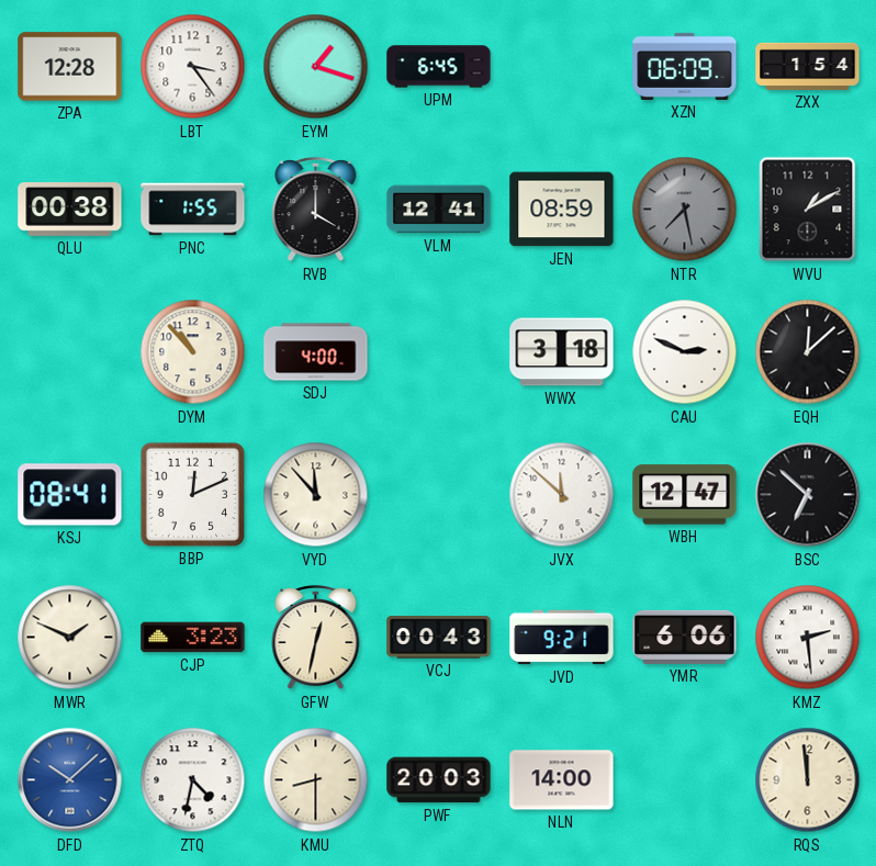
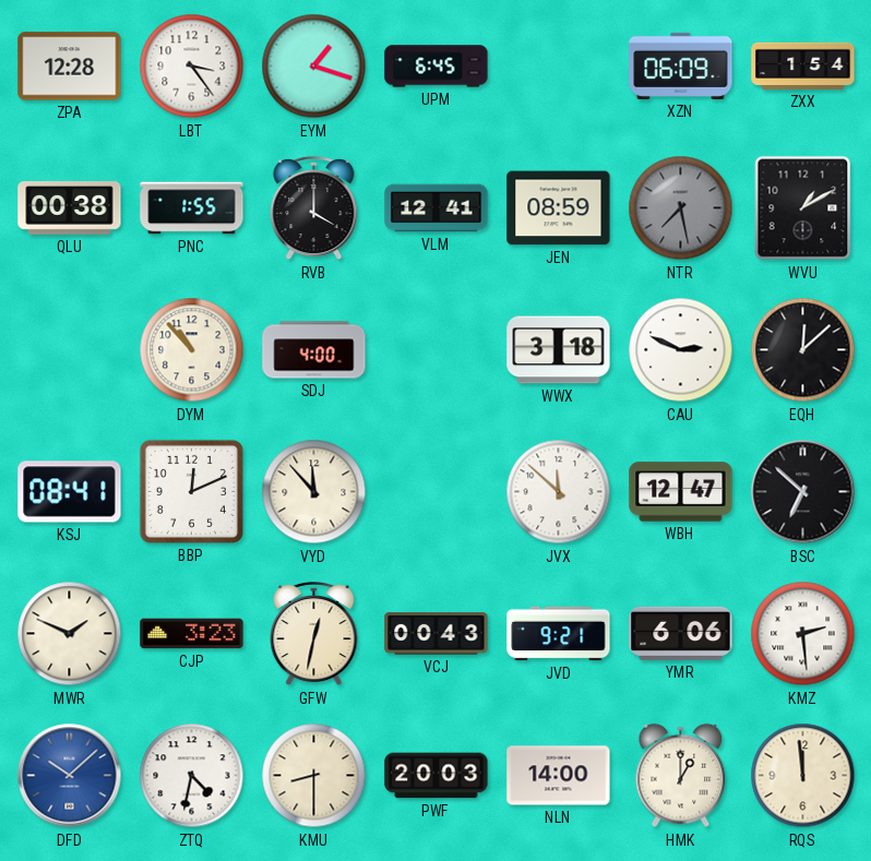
HMK: none -> 1:00 (681, 776)
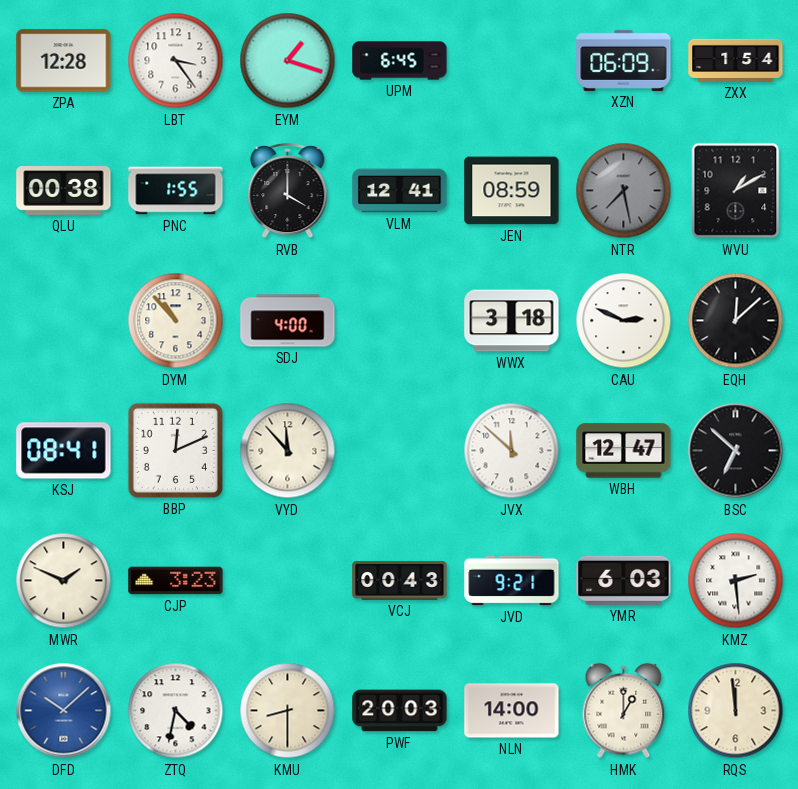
GFW: 12:32 -> none (314, 634)
YMR: 6:06 -> 6:03 (624, 580)
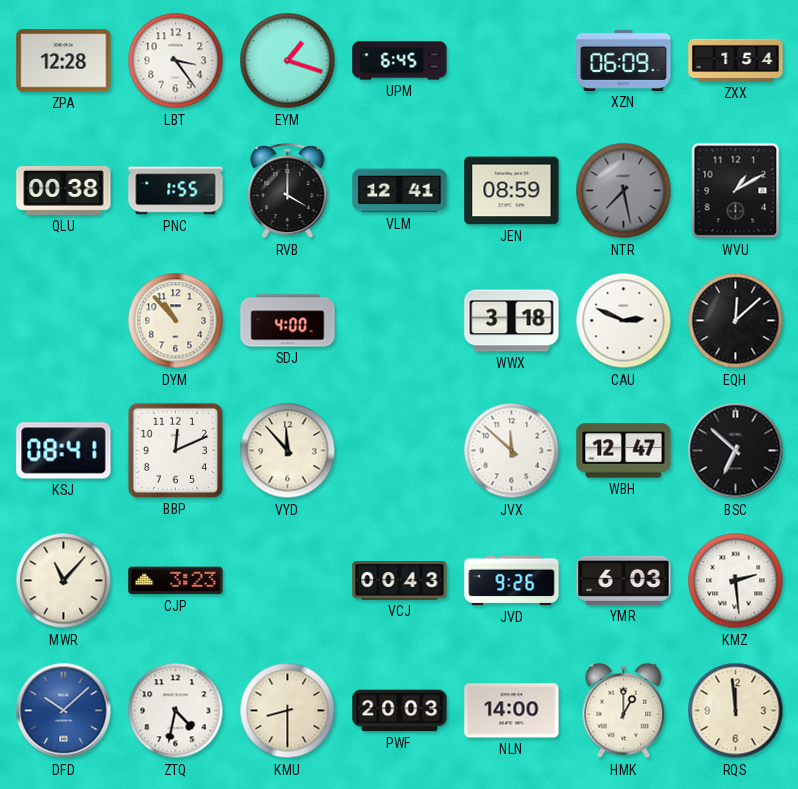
MWR: 1:49 -> 11:07 (64, 581)
JVD: 9:21 -> 9:26 (512, 581)
